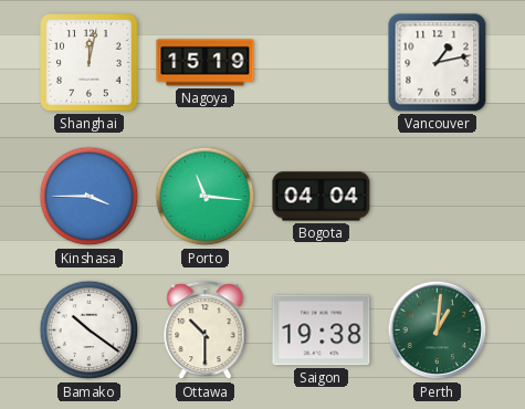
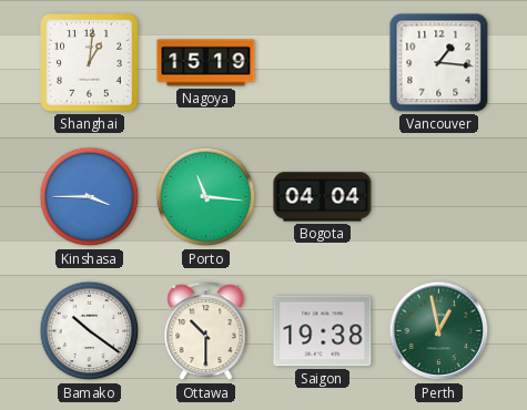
Shanghai: 12:02 -> 1:01 (90, 63)
Vancouver: 1:13 -> 1:16 (439, 63)
Perth: 1:01 -> 12:58 (439, 331)
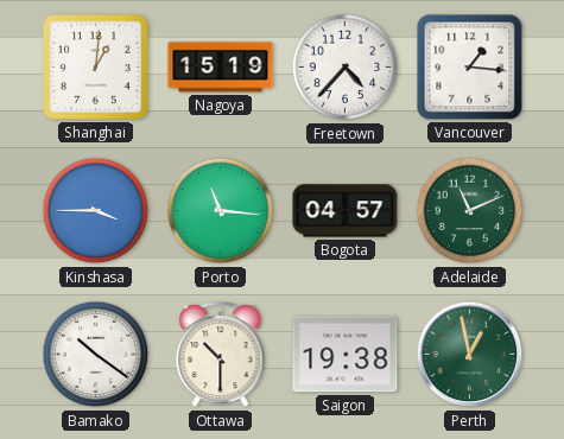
Freetown: none -> 4:37 (346, 68)
Bogota: 04:04 -> 04:57 (346, 211)
Adelaide: none -> 11:11 (470, 211)
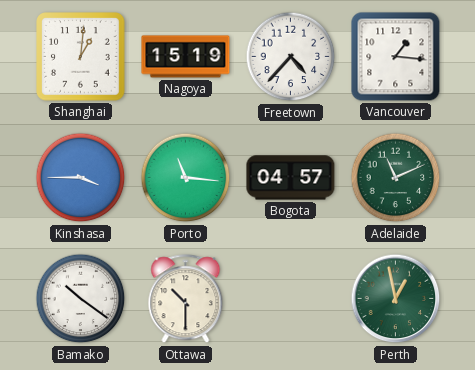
Saigon: 19:38 -> none (346, 355)
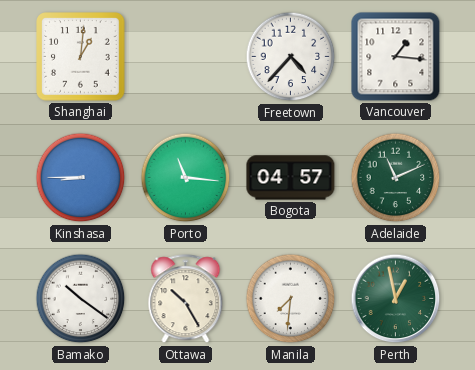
Nagoya: 15:19 -> none (186, 57)
Kinshasa: 3:45 -> 8:45 (81, 178)
Ottawa: 10:30 -> 10:25 (186, 299)
Manila: none -> 7:31 (291, 299)
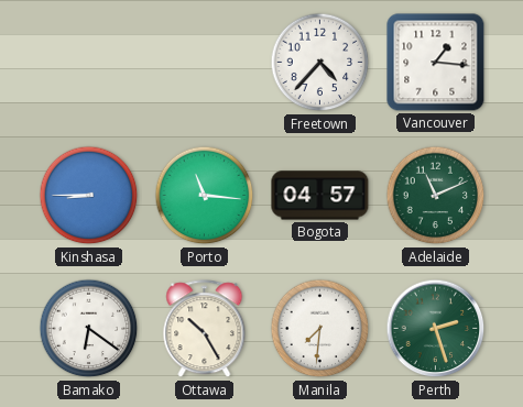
Shanghai: 1:01 -> none (81, 57)
Bamako: 10:21 -> 6:21 (89, 329)
Perth: 12:58 -> 2:27 (436, 329)
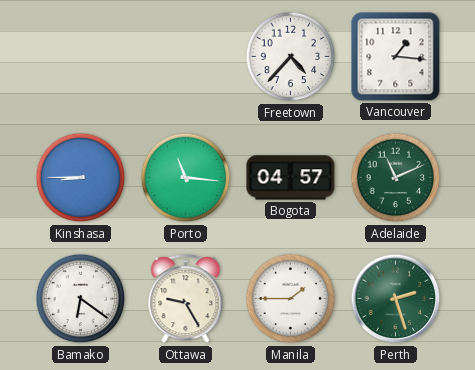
Ottawa: 10:25 -> 9:25 (186, 299)
Manila: 7:31 -> 1:45 (291, 299)
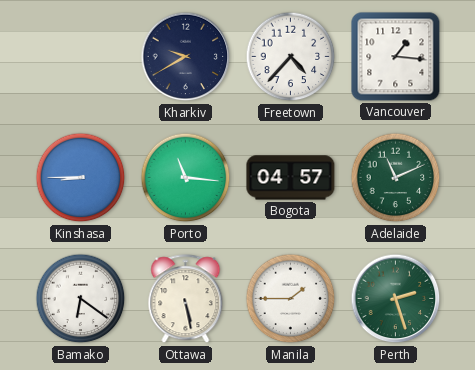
Kharkiv: none -> 9:40 (186, 57)
Ottawa: 9:25 -> 5:28 (186, 299)
